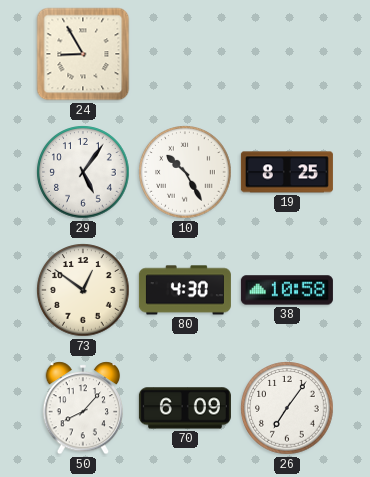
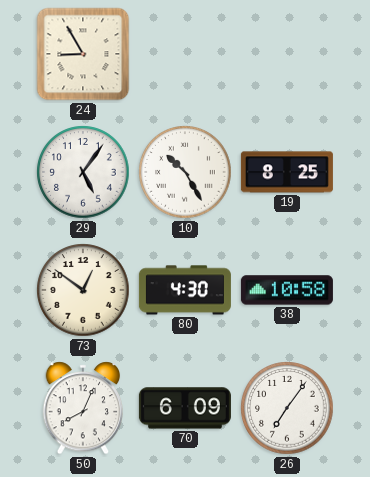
50: 8:07 -> 8:04 (83, 408)
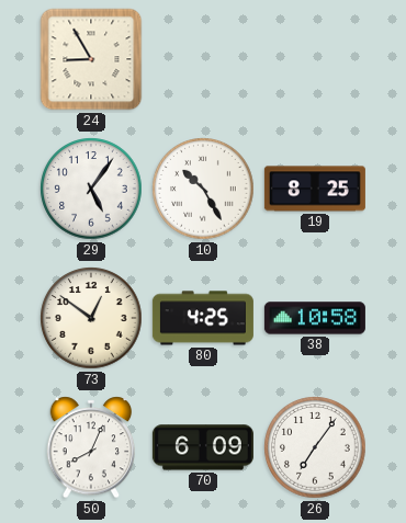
80: 4:30 -> 4:25 (203, 318)
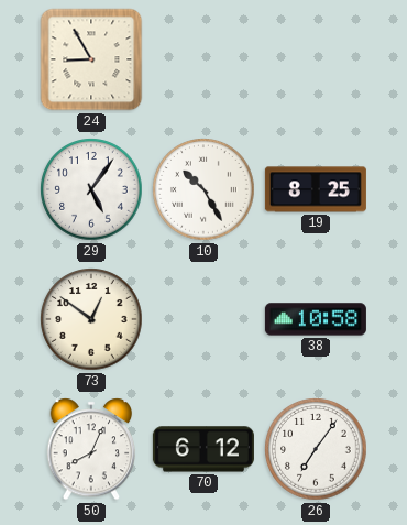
80: 4:25 -> none (203, 318)
70: 6:09 -> 6:12 (204, 449)
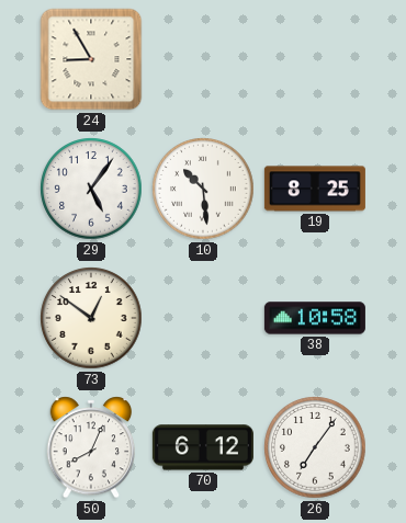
10: 10:25 -> 10:29 (203, 189)
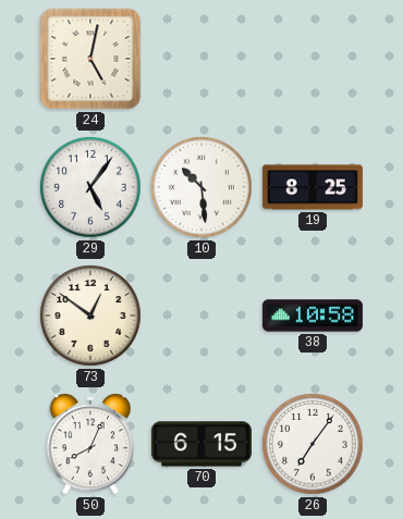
24: 8:55 -> 5:02 (90, 59)
70: 6:12 -> 6:15 (201, 444)
